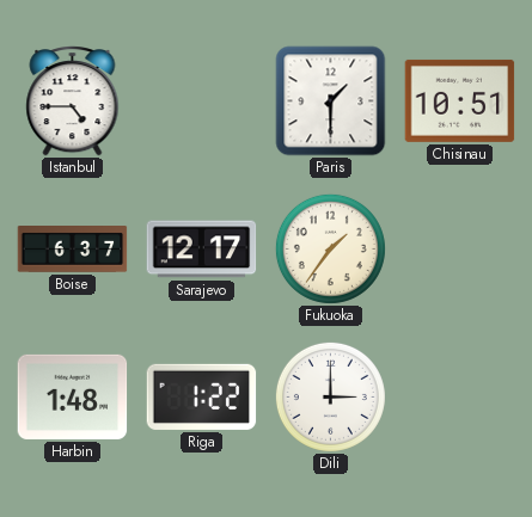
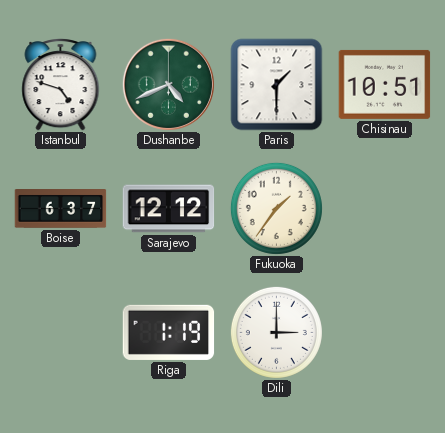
Istanbul: 4:45 -> 4:48 (61, 84)
Dushanbe: none -> 4:41 (168, 84)
Sarajevo: 12:17 -> 12:12 (169, 209)
Harbin: 1:48 -> none (73, 396)
Riga: 1:22 -> 1:19 (169, 332)
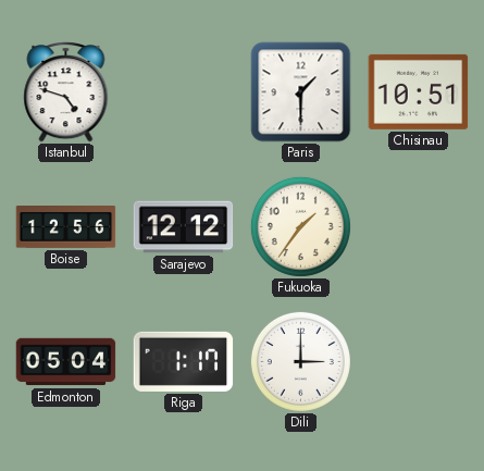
Dushanbe: 4:41 -> none (168, 84)
Boise: 6:37 -> 12:56 (66, 227)
Edmonton: none -> 05:04 (66, 362)
Riga: 1:19 -> 1:17 (184, 361)
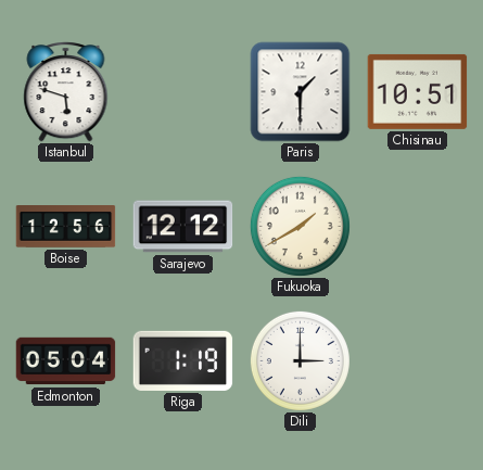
Istanbul: 4:48 -> 5:48 (66, 91)
Fukuoka: 1:36 -> 1:40 (300, 226)
Riga: 1:17 -> 1:19 (183, 360)
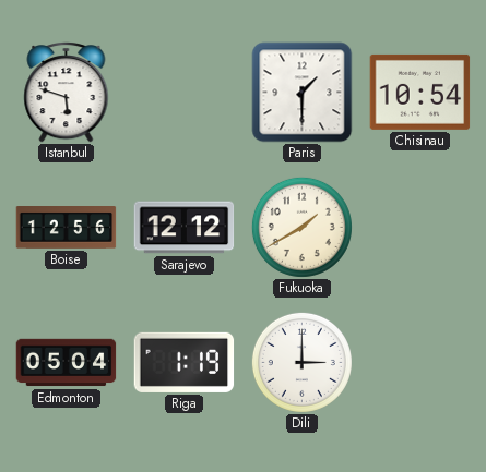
Chisinau: 10:51 -> 10:54 (420, 92)
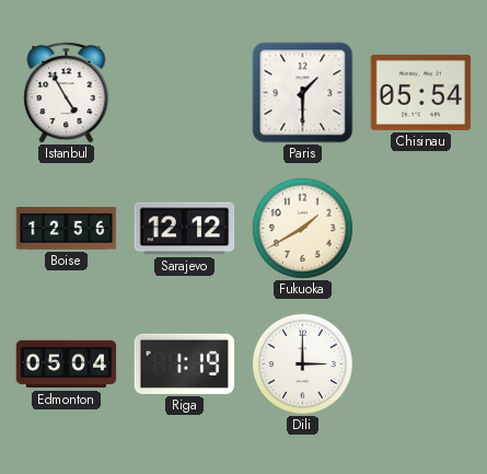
Istanbul: 5:48 -> 4:55 (67, 92)
Chisinau: 10:54 -> 05:54 (421, 92)
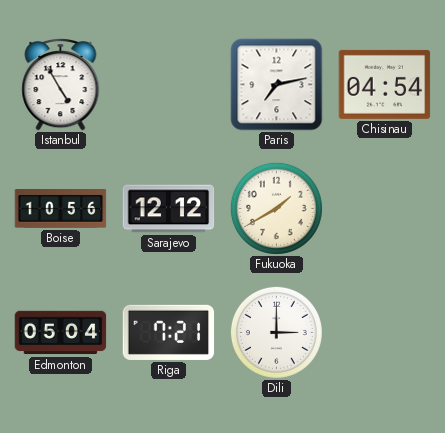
Paris: 1:30 -> 7:13 (277, 85)
Chisinau: 05:54 -> 04:54 (385, 84)
Boise: 12:56 -> 10:56 (61, 209)
Riga: 1:19 -> 7:21 (169, 332)
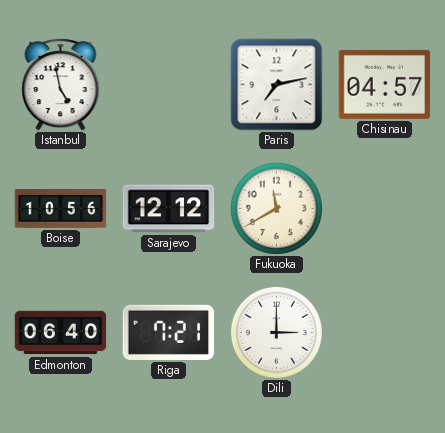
Istanbul: 4:55 -> 4:58 (61, 84)
Chisinau: 04:54 -> 04:57 (385, 84)
Fukuoka: 1:40 -> 11:40 (276, 208)
Edmonton: 05:04 -> 06:40 (61, 333)
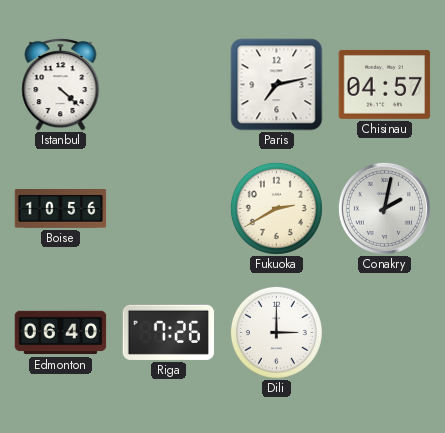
Istanbul: 4:58 -> 4:22 (61, 84)
Sarajevo: 12:12 -> none (169, 209)
Fukuoka: 11:40 -> 2:40 (276, 208)
Conakry: none -> 2:02 (384, 208)
Riga: 7:21 -> 7:26 (169, 332)
